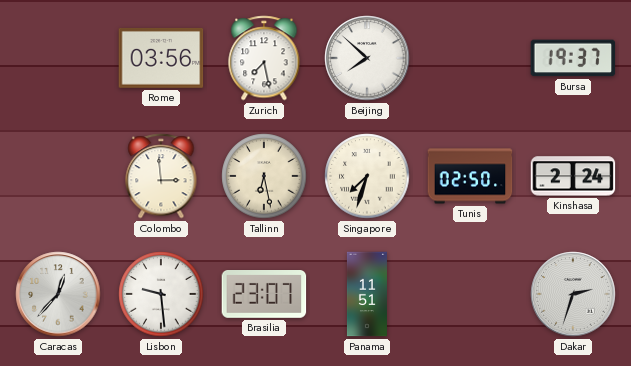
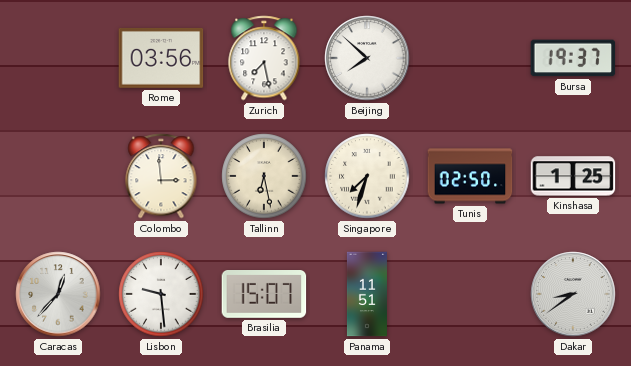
Kinshasa: 2:24 -> 1:25 (573, 176)
Brasilia: 23:07 -> 15:07 (264, 295)
Dakar: 2:33 -> 8:39 (573, 294)
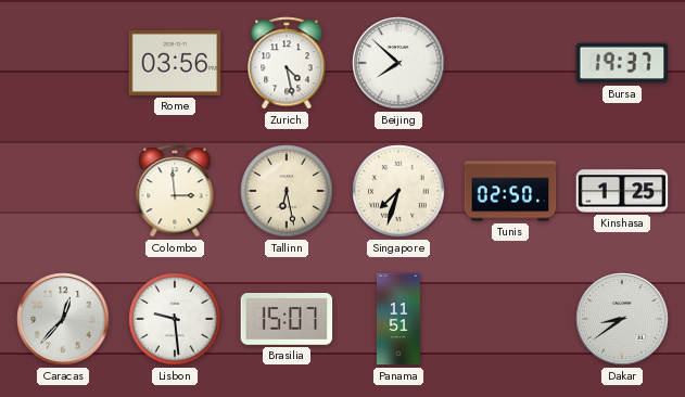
Zurich: 7:28 -> 4:28 (287, 63)
